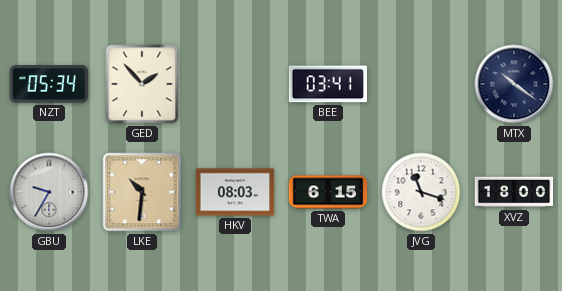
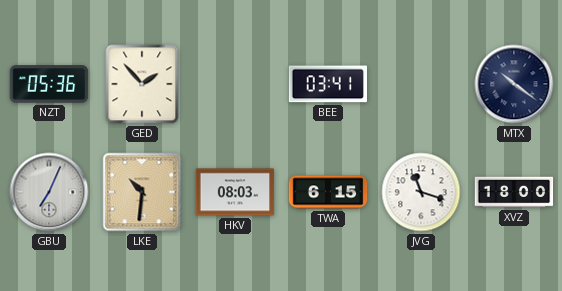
NZT: 05:34 -> 05:36 (49, 84)
GBU: 9:35 -> 7:04 (49, 192)
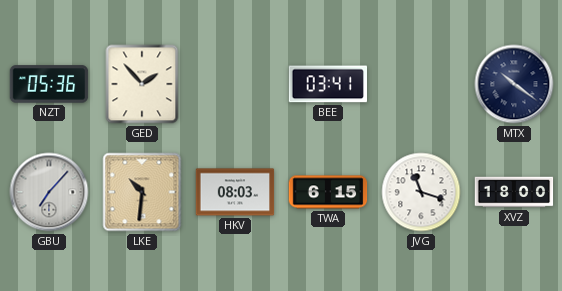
GBU: 7:04 -> 7:07 (49, 192)
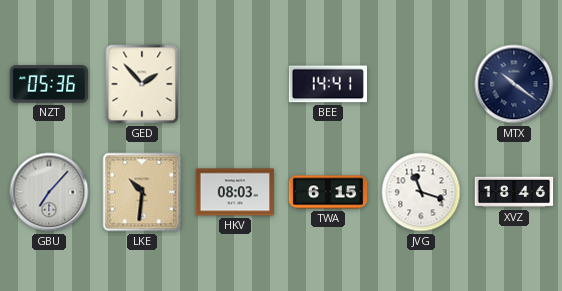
BEE: 03:41 -> 14:41 (327, 84)
XVZ: 18:00 -> 18:46 (514, 192)
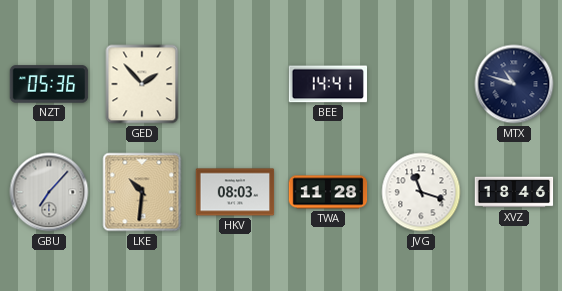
MTX: 10:21 -> 10:48 (514, 84)
TWA: 6:15 -> 11:28 (328, 192)
